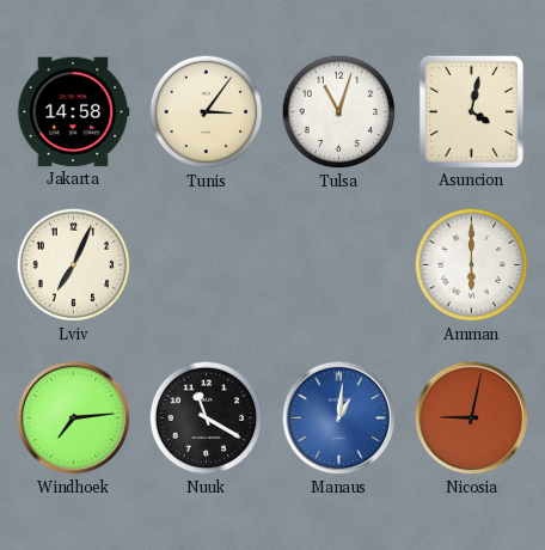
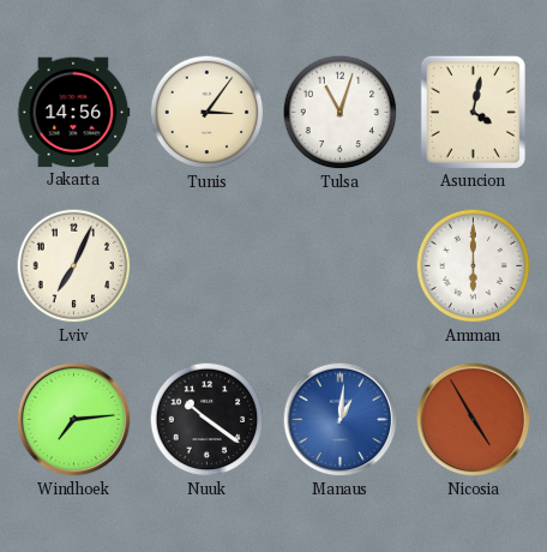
Jakarta: 14:58 -> 14:56 (73, 113)
Nuuk: 11:20 -> 10:21 (208, 420)
Nicosia: 9:02 -> 4:55 (474, 420)
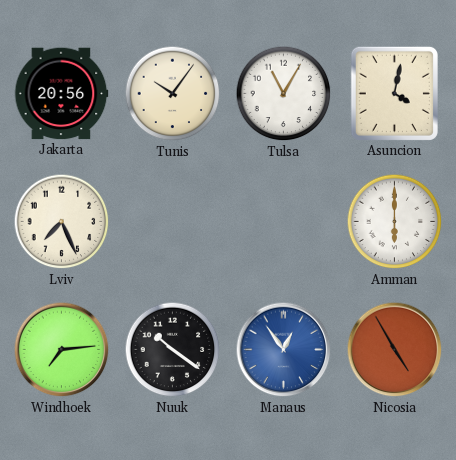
Jakarta: 14:56 -> 20:56 (61, 94)
Tunis: 3:06 -> 10:06 (173, 94)
Tulsa: 11:03 -> 11:05 (284, 94)
Lviv: 7:04 -> 7:26 (62, 222)
Manaus: 1:01 -> 12:54 (284, 350)
